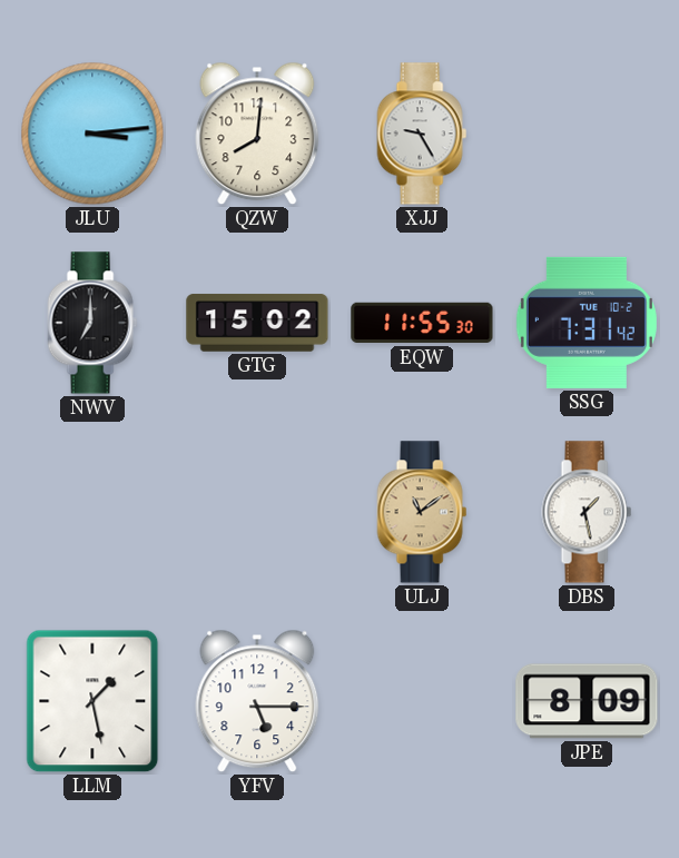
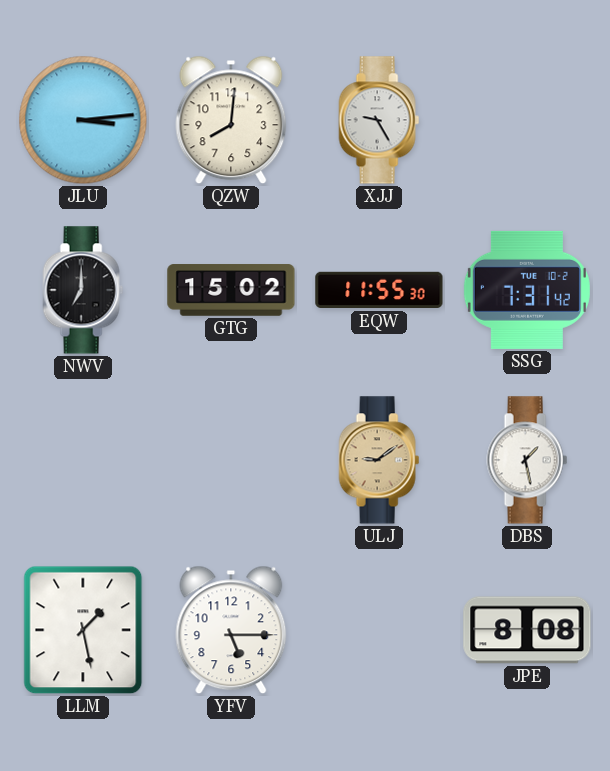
ULJ: 11:09 -> 9:09 (379, 460)
JPE: 8:09 -> 8:08 (527, 630)
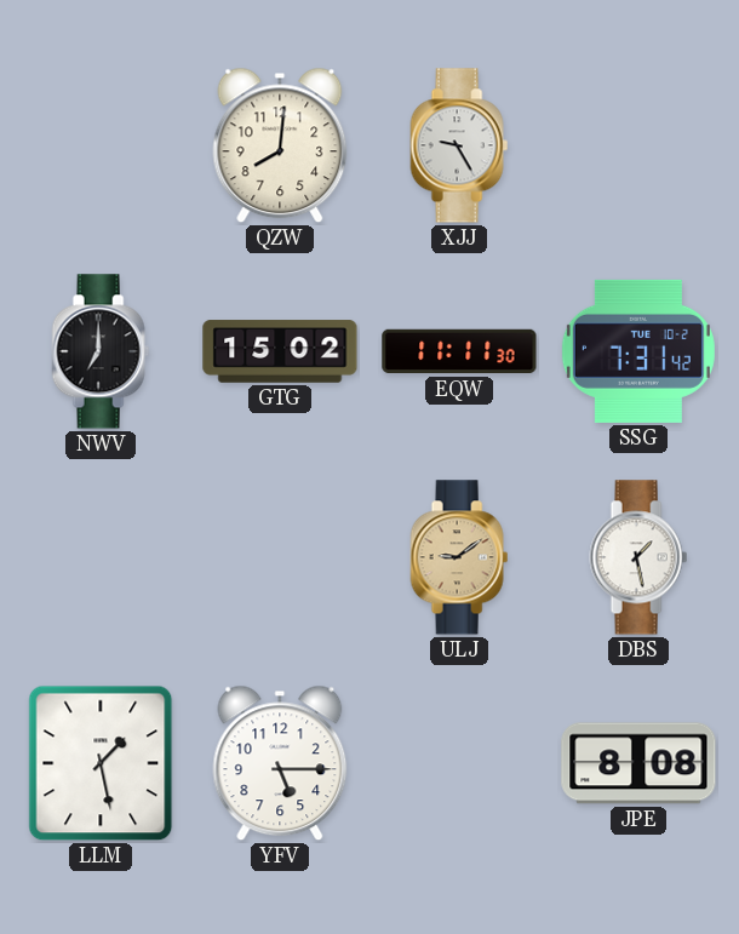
JLU: 3:14 -> none (83, 120)
EQW: 11:55 -> 11:11 (459, 351)
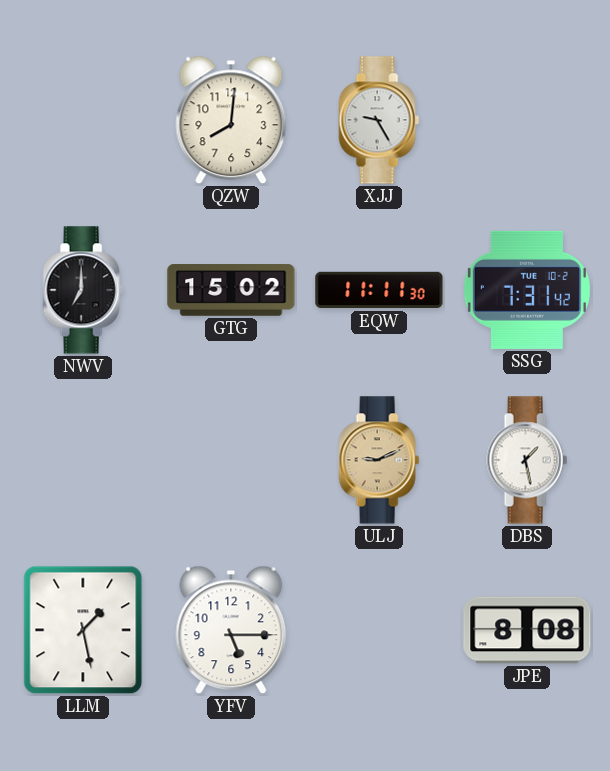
ULJ: 9:09 -> 9:11 (379, 460)
